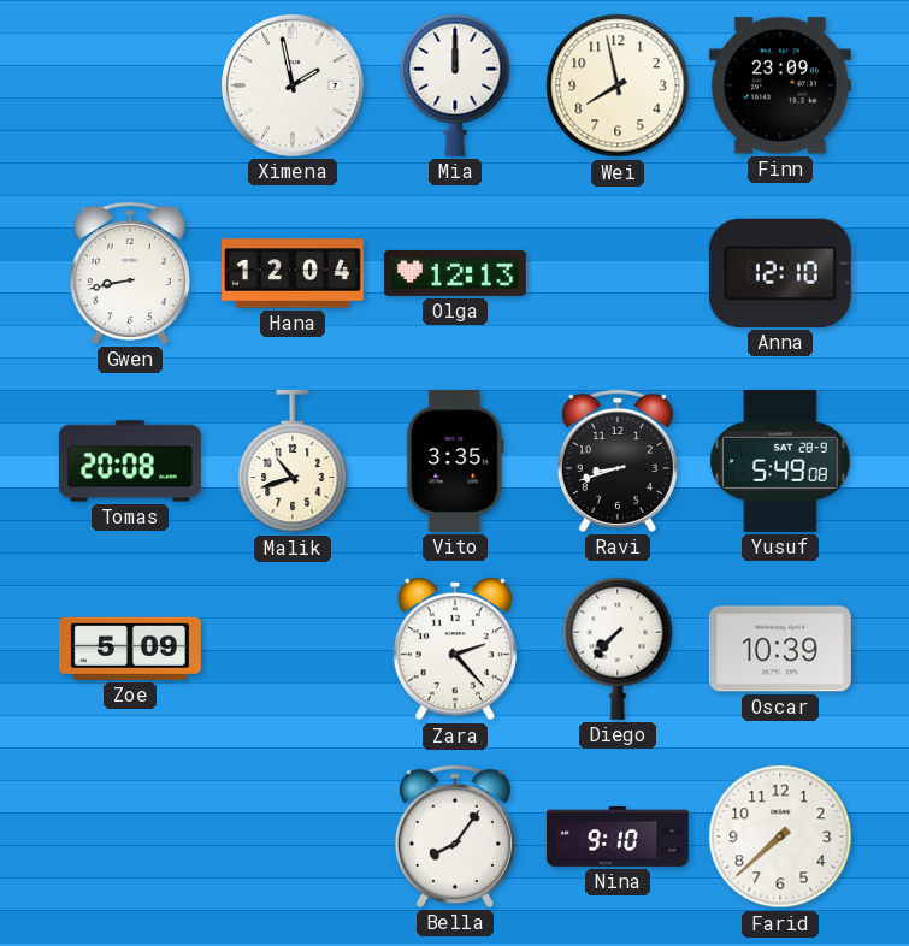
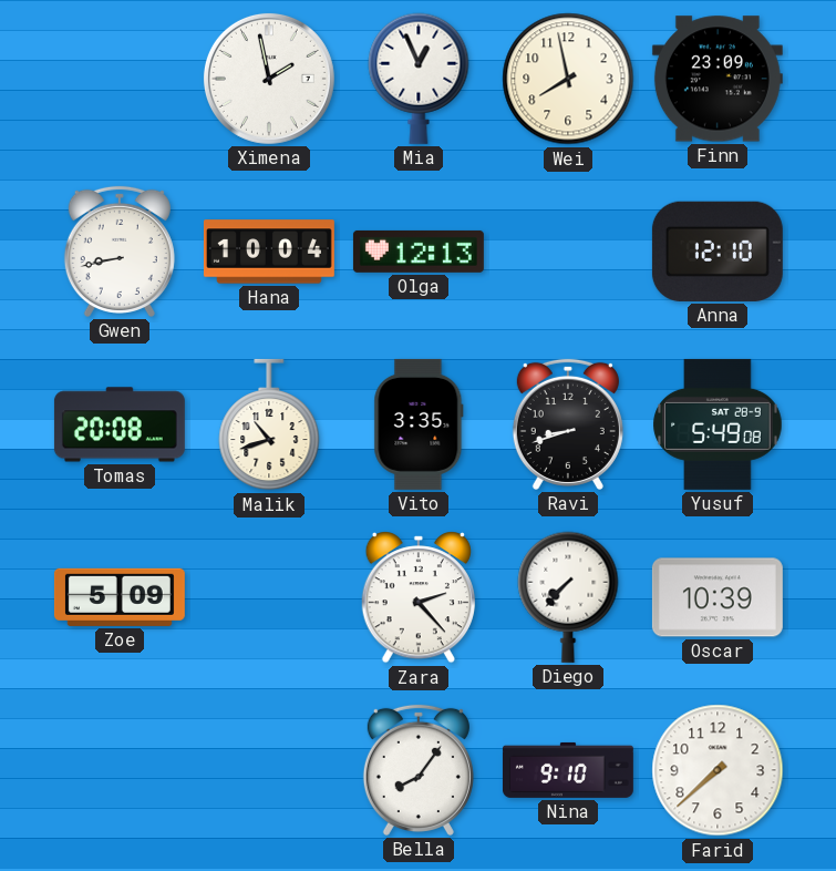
Mia: 12:00 -> 12:56 (419, 79)
Hana: 12:04 -> 10:04 (269, 252)
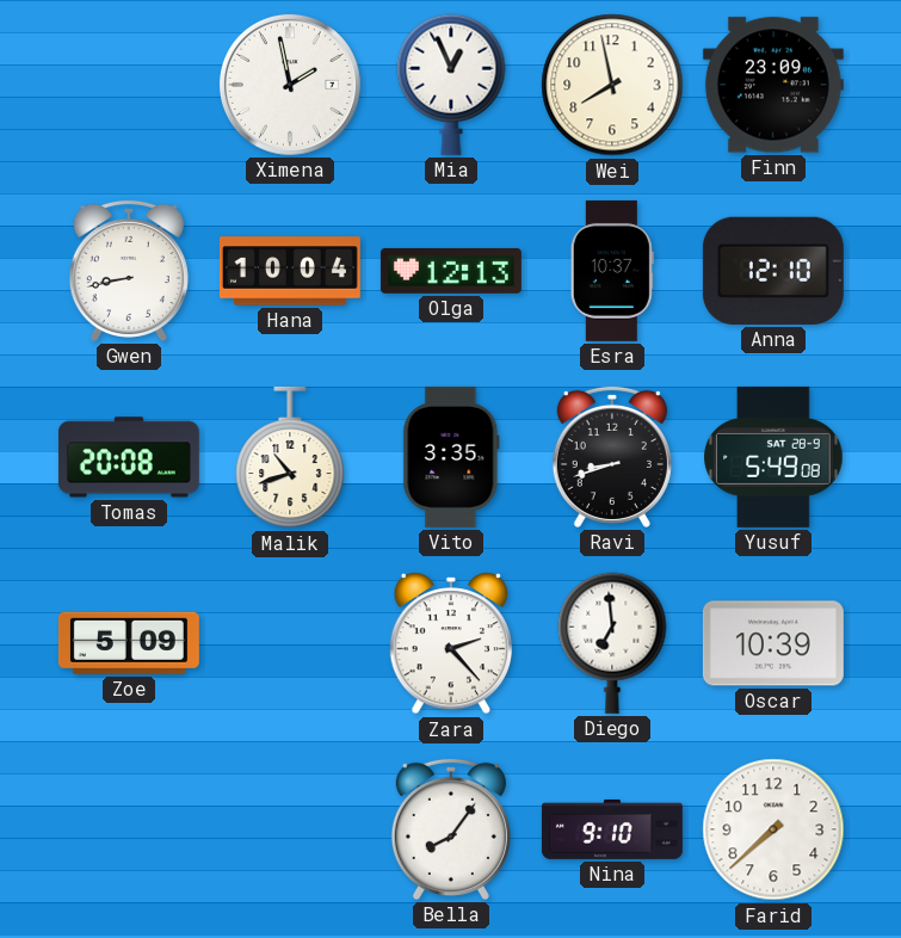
Esra: none -> 10:37 (612, 271)
Diego: 7:37 -> 6:59 (612, 643)
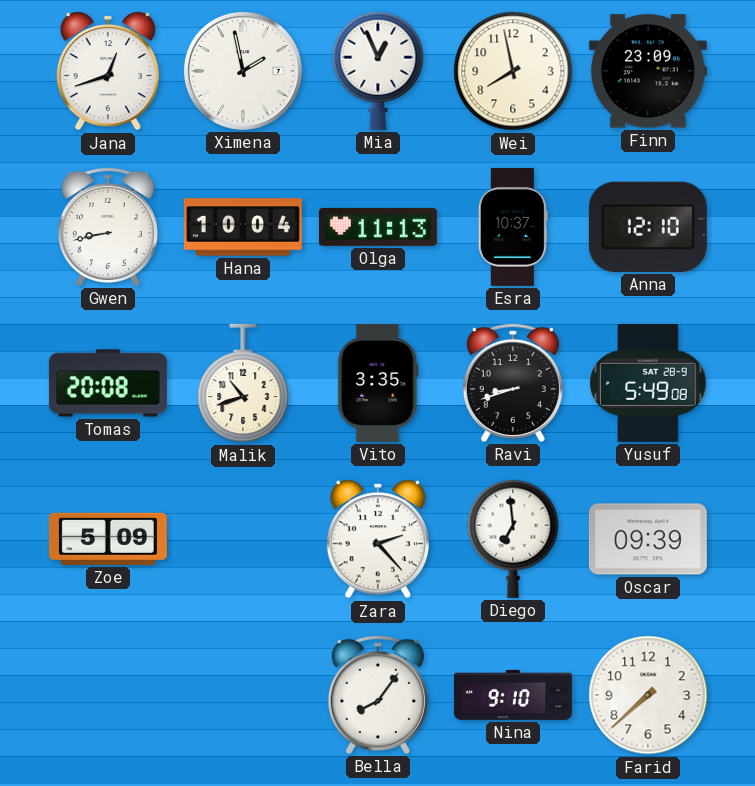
Jana: none -> 12:42 (108, 71)
Olga: 12:13 -> 11:13 (378, 227)
Oscar: 10:39 -> 09:39 (648, 539)
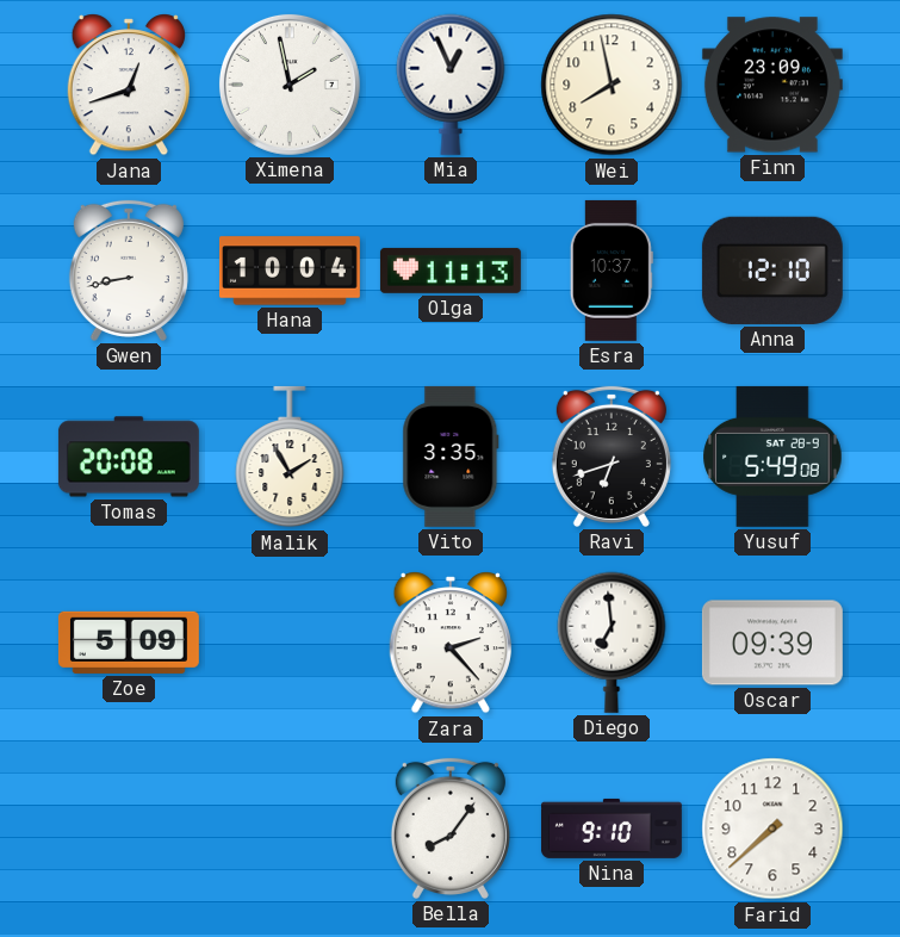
Malik: 10:42 -> 1:55 (290, 457)
Ravi: 8:42 -> 6:42 (612, 457)
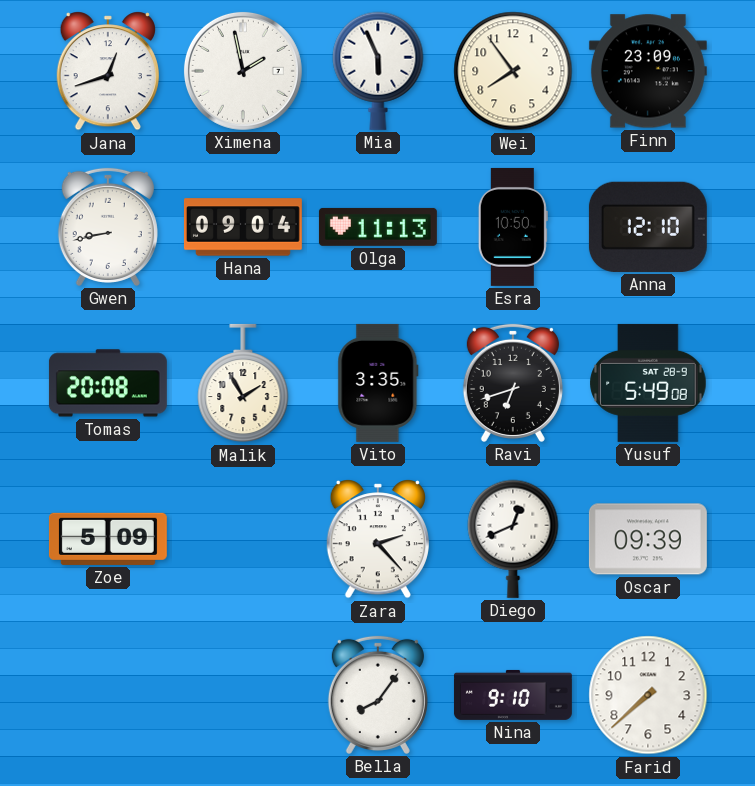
Mia: 12:56 -> 5:56 (378, 71)
Wei: 7:58 -> 7:54 (513, 71)
Hana: 10:04 -> 09:04 (243, 227)
Esra: 10:37 -> 10:50 (513, 227)
Diego: 6:59 -> 12:41 (513, 539)
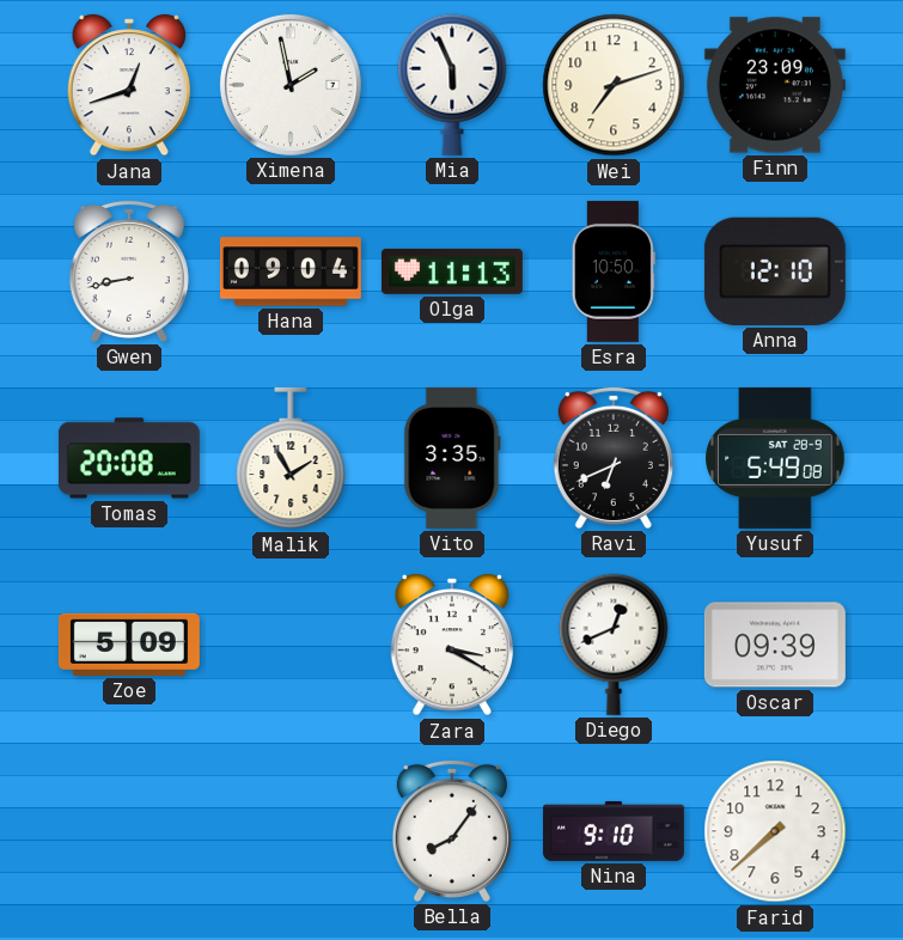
Wei: 7:54 -> 7:12 (614, 85)
Ravi: 6:42 -> 6:41 (614, 458)
Zara: 2:23 -> 3:20 (452, 645)
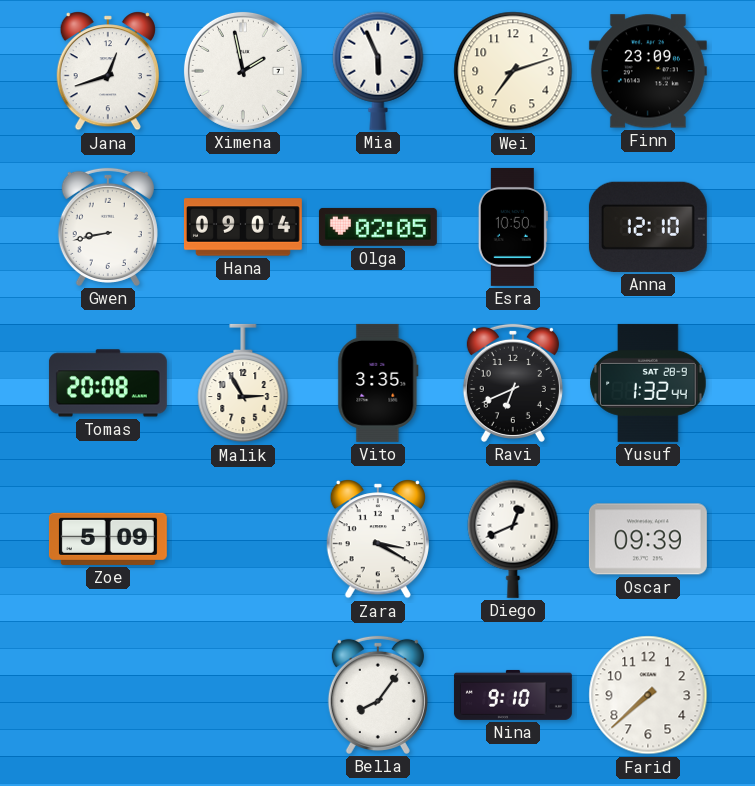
Olga: 11:13 -> 02:05 (378, 227)
Malik: 1:55 -> 2:55 (243, 383)
Yusuf: 5:49 -> 1:32 (648, 383)
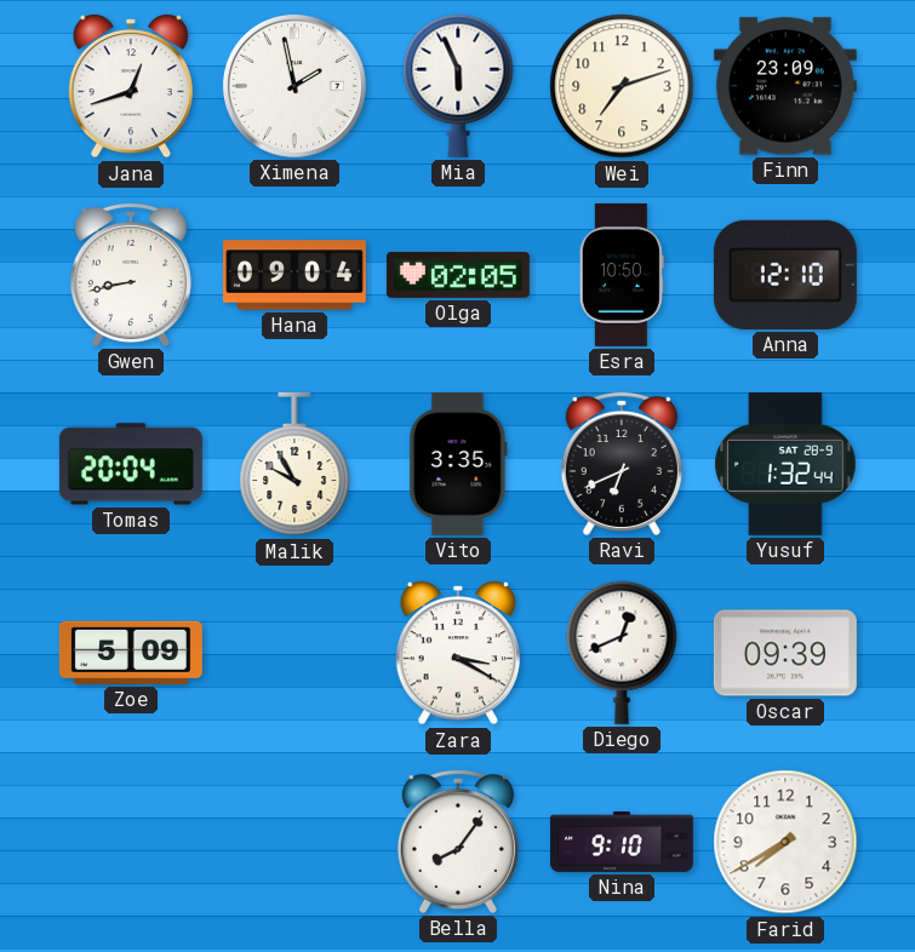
Tomas: 20:08 -> 20:04 (131, 464)
Malik: 2:55 -> 9:55 (294, 464)
Farid: 7:38 -> 7:40 (785, 842)
